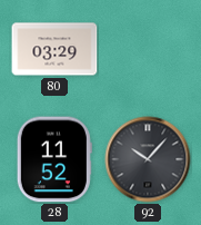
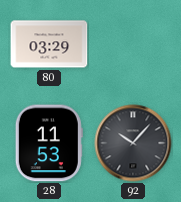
28: 11:52 -> 11:53 (49, 143)
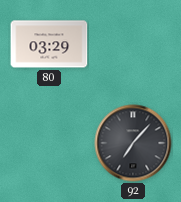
28: 11:53 -> none (49, 143)
92: 10:07 -> 7:07 (133, 143)
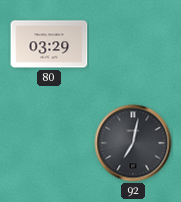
92: 7:07 -> 7:02 (133, 143)
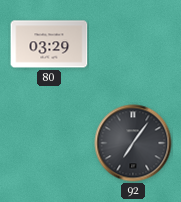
92: 7:02 -> 7:06 (133, 143)
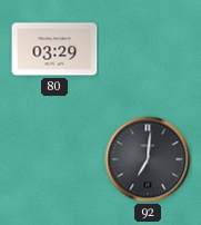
92: 7:06 -> 7:01 (148, 159)
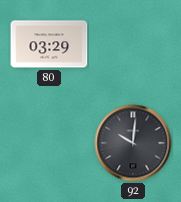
92: 7:01 -> 10:01 (133, 143)
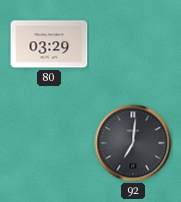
92: 10:01 -> 7:01 (133, 143)
